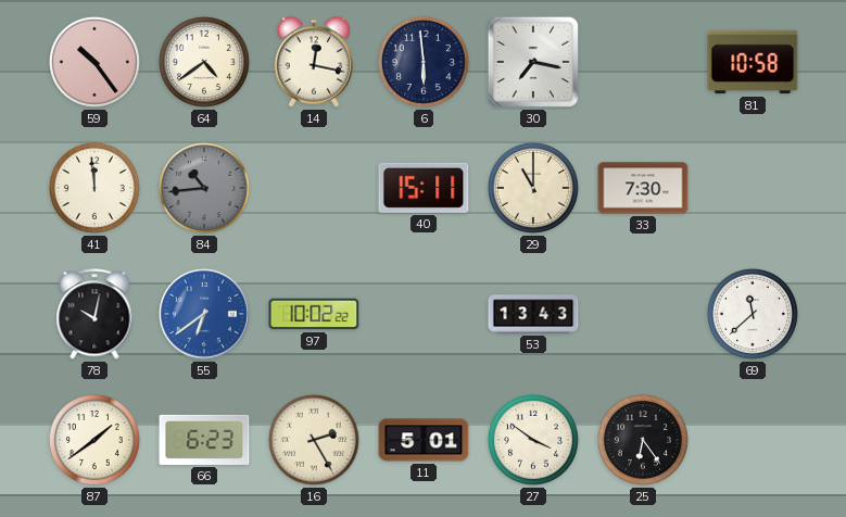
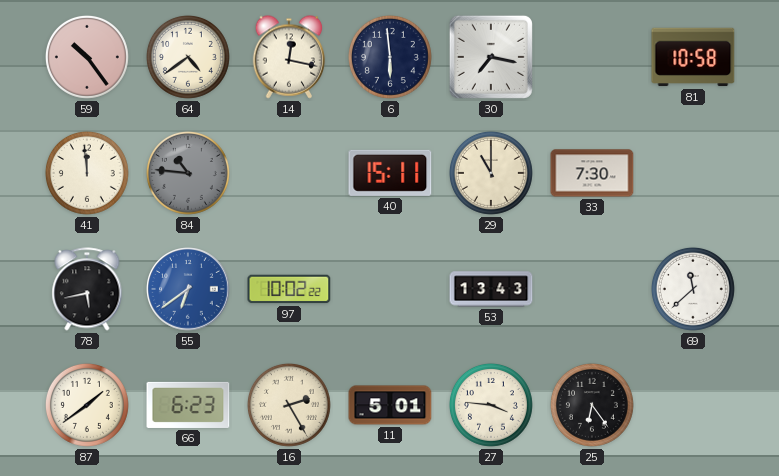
84: 10:44 -> 10:46 (188, 173)
78: 10:02 -> 5:43 (87, 289)
27: 3:51 -> 3:46 (491, 405)
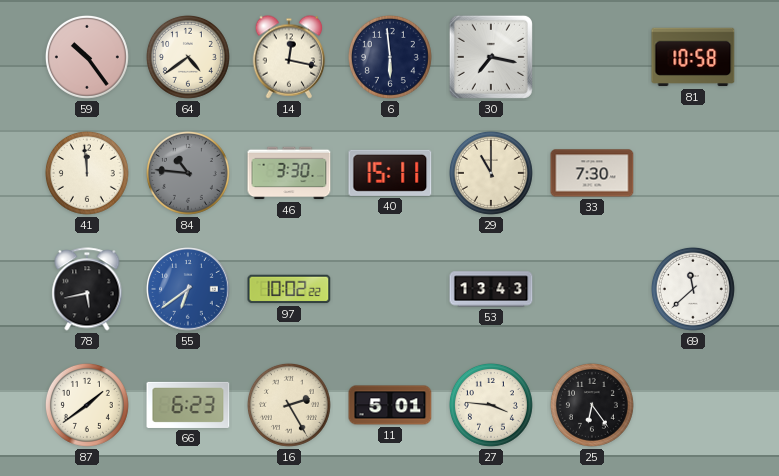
46: none -> 3:30 (289, 173)
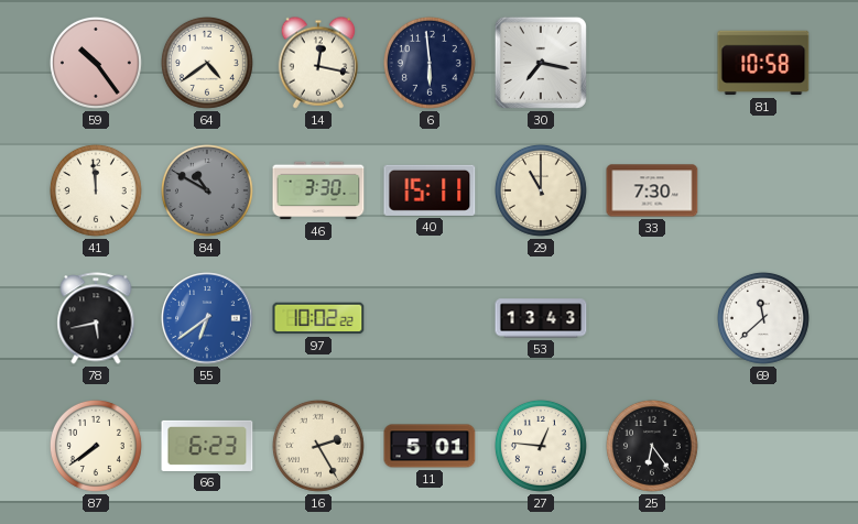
84: 10:46 -> 10:50 (207, 190)
87: 1:39 -> 7:39 (96, 446)
27: 3:46 -> 12:46 (541, 446)
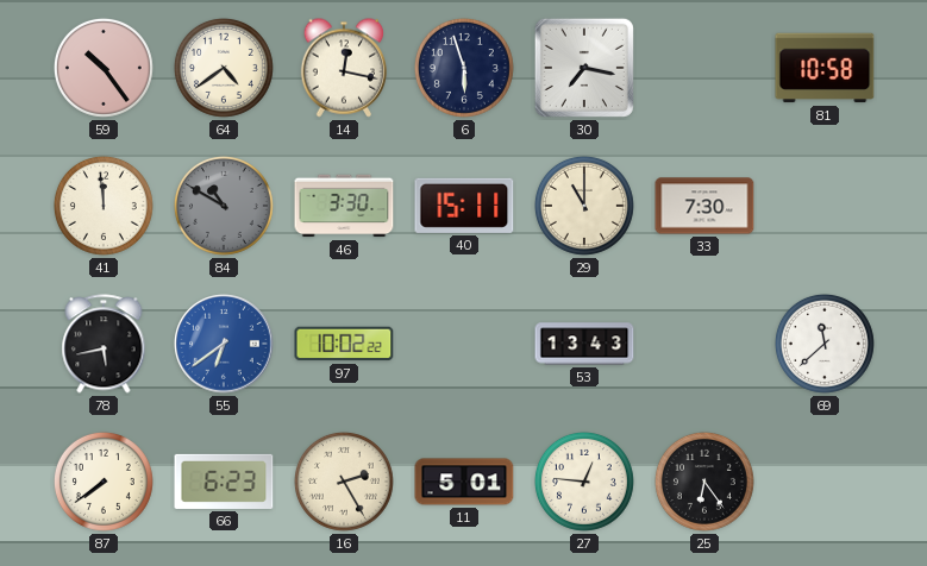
6: 5:59 -> 5:57 (464, 68)
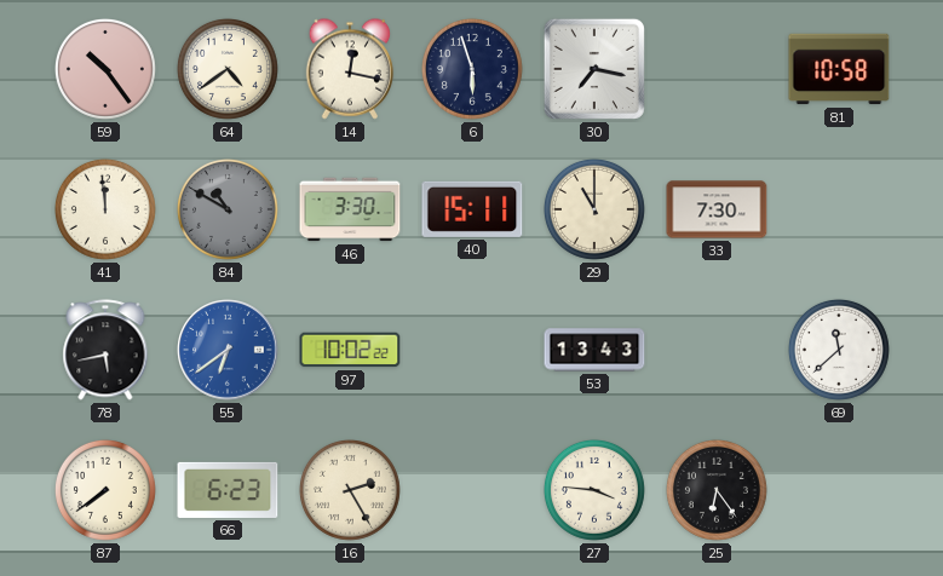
11: 5:01 -> none (464, 482)
27: 12:46 -> 3:46 (594, 490)
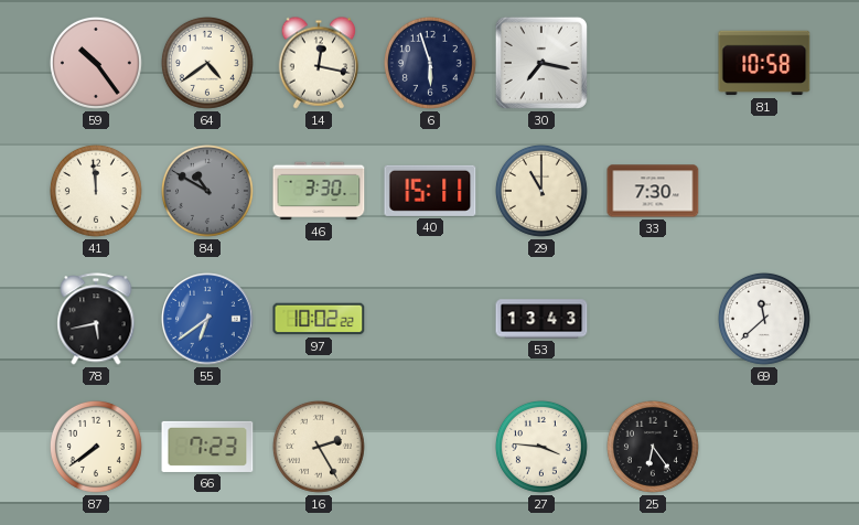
66: 6:23 -> 7:23 (207, 447)
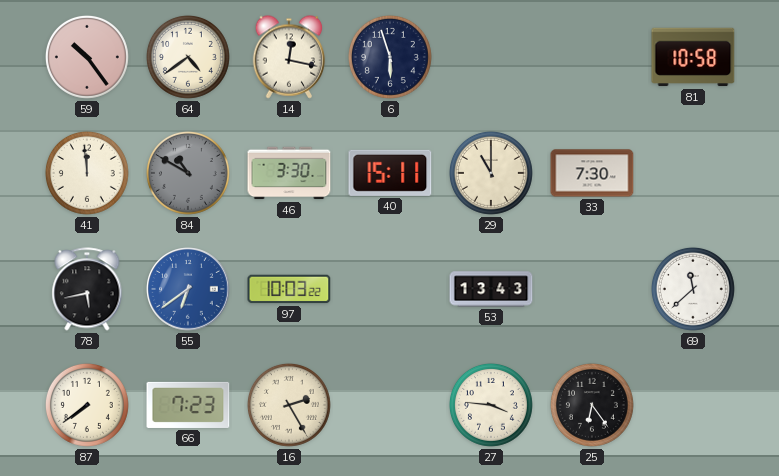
30: 7:17 -> none (541, 63)
97: 10:02 -> 10:03 (289, 289)
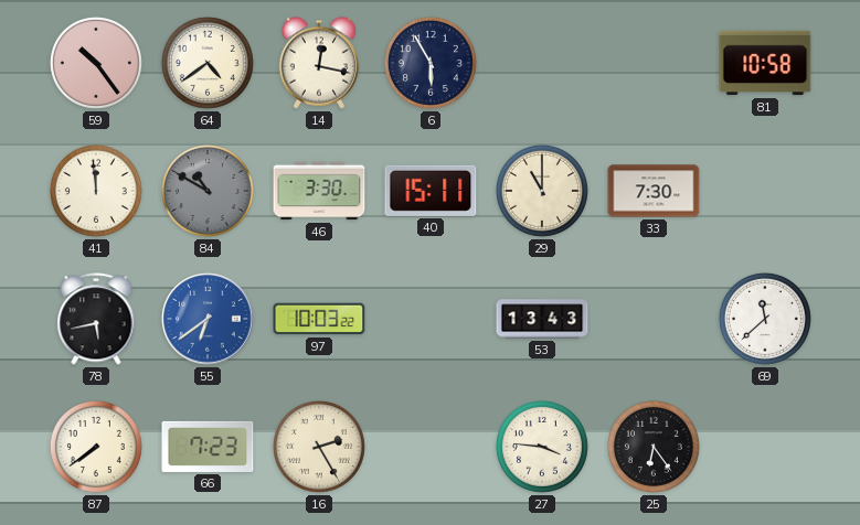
6: 5:57 -> 5:55 (431, 63)
